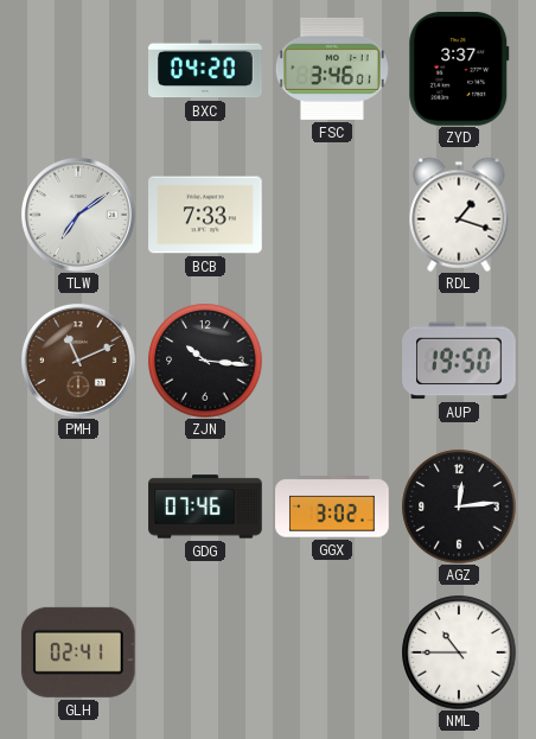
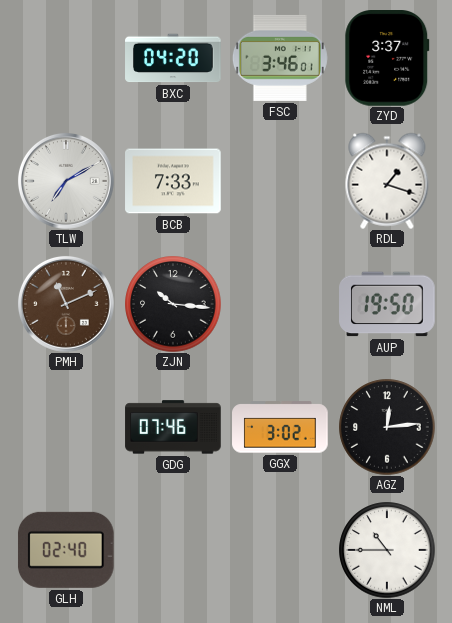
TLW: 7:09 -> 7:10 (66, 181)
GLH: 02:41 -> 02:40 (66, 550)
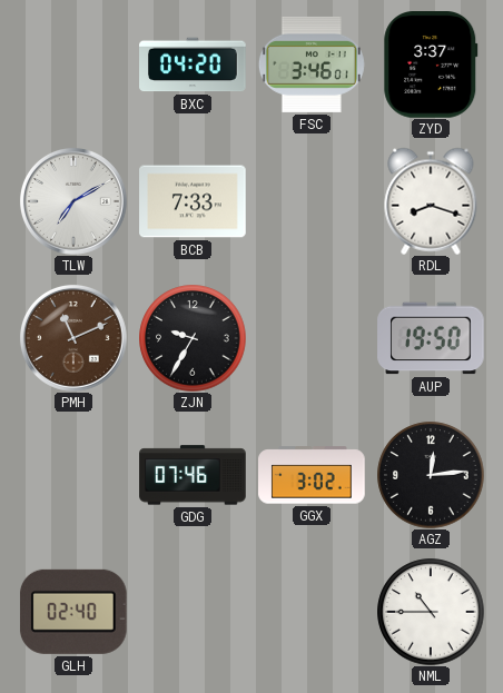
RDL: 1:18 -> 8:18 (431, 201)
ZJN: 10:16 -> 9:35 (193, 338)
